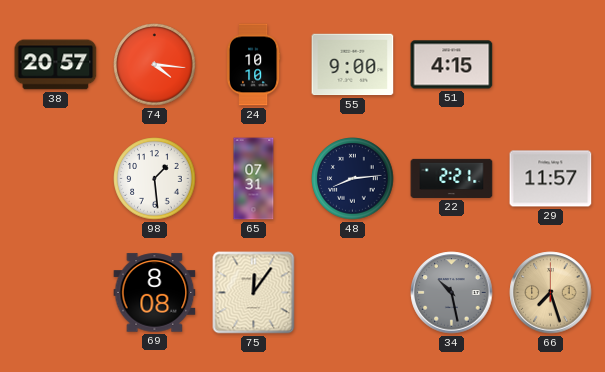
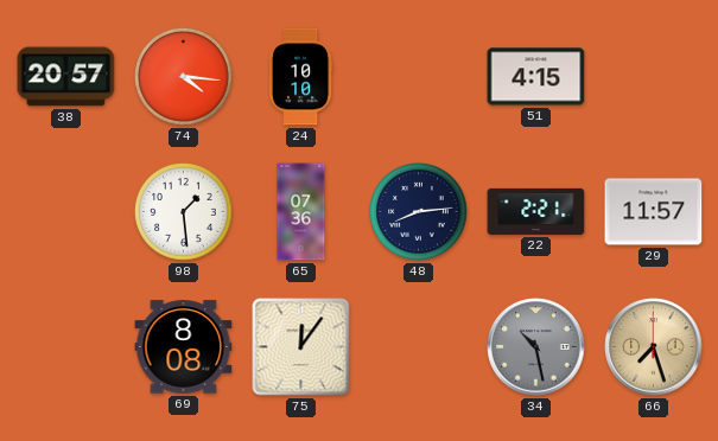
55: 9:00 -> none (353, 65)
65: 07:31 -> 07:36 (301, 212)
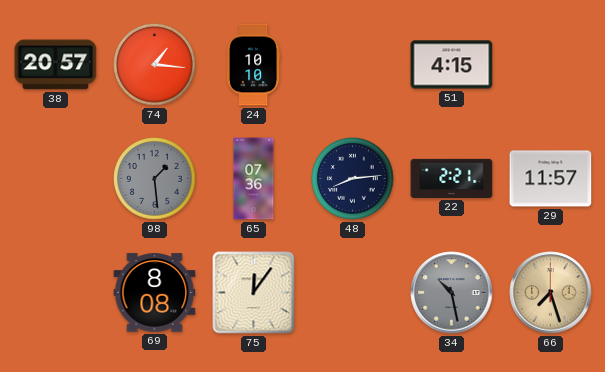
74: 4:16 -> 1:16 (155, 65)
98 dial: white -> grey (155, 179)
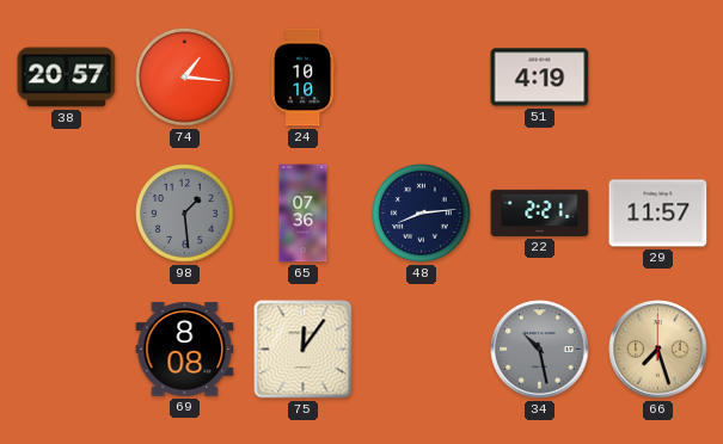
51: 4:15 -> 4:19 (540, 78)
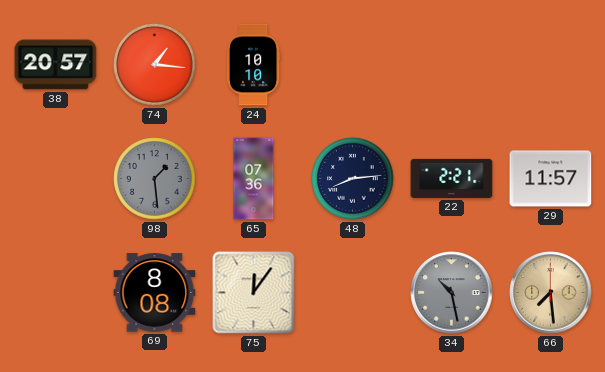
51: 4:19 -> none (540, 78)
66: 7:27 -> 7:29 (551, 293)
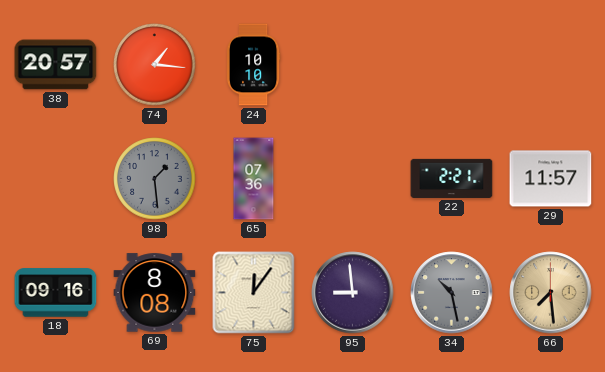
48: 8:14 -> none (353, 179)
18: none -> 09:16 (56, 293)
95: none -> 8:59 (353, 293)
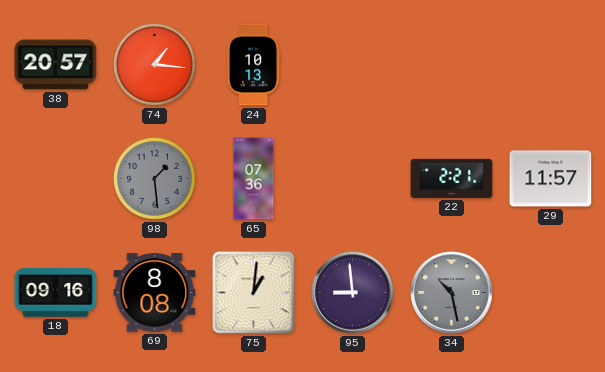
24: 10:10 -> 10:13 (253, 65)
75: 12:06 -> 1:01 (254, 293)
66: 7:29 -> none (551, 293)
